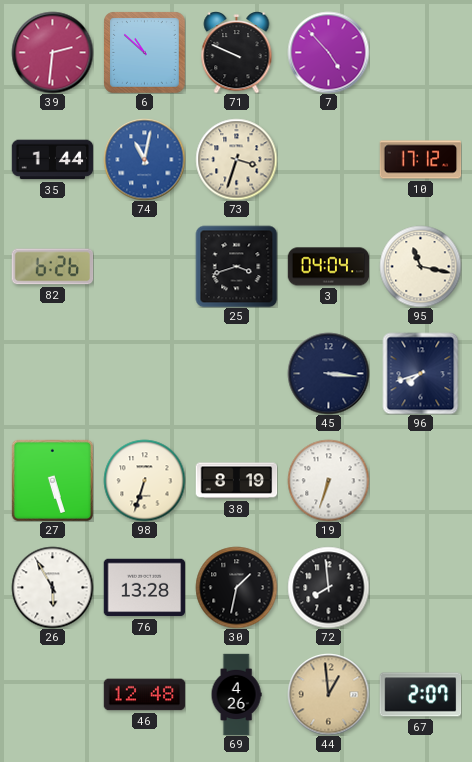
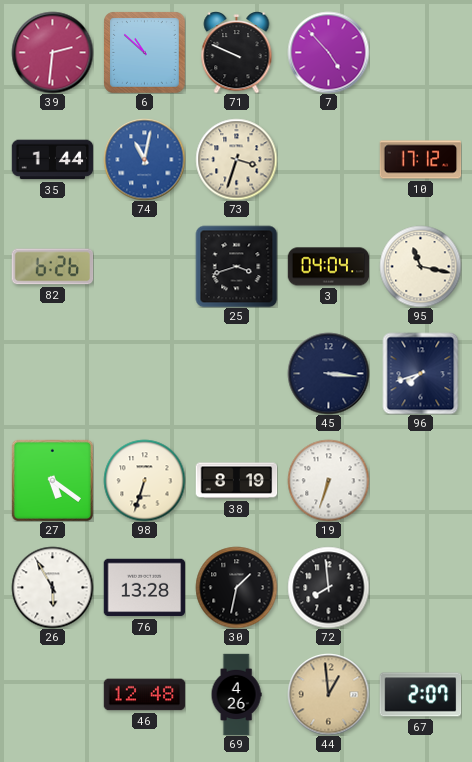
27: 5:27 -> 5:21 (52, 480)
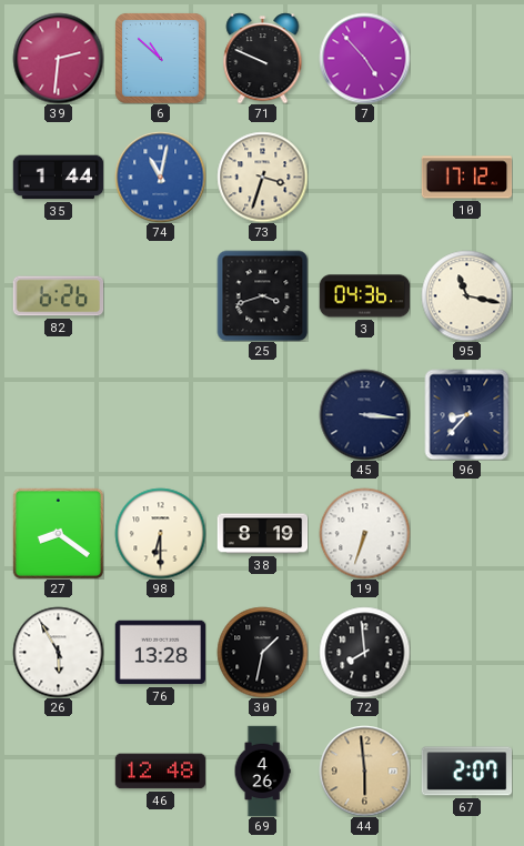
3: 04:04 -> 04:36 (364, 296)
96: 7:42 -> 8:37 (467, 414)
27: 5:21 -> 8:21 (58, 533)
98: 6:33 -> 6:30 (160, 533)
44: 12:59 -> 5:59 (364, 771)
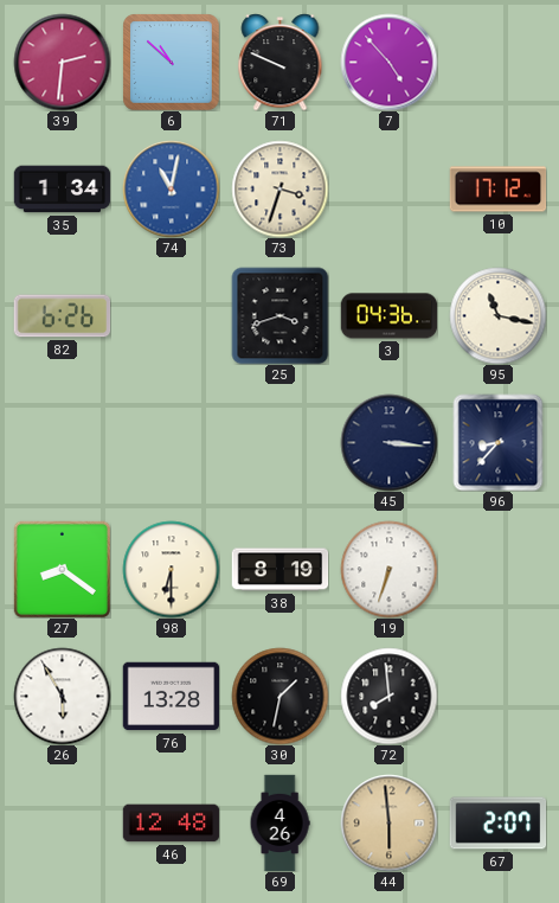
35: 1:44 -> 1:34 (62, 190)
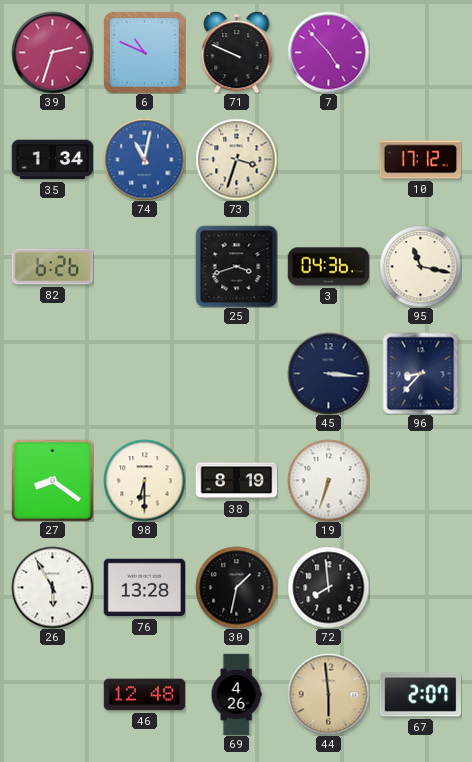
39: 2:31 -> 2:33 (52, 52)
6: 10:52 -> 10:49 (145, 53)
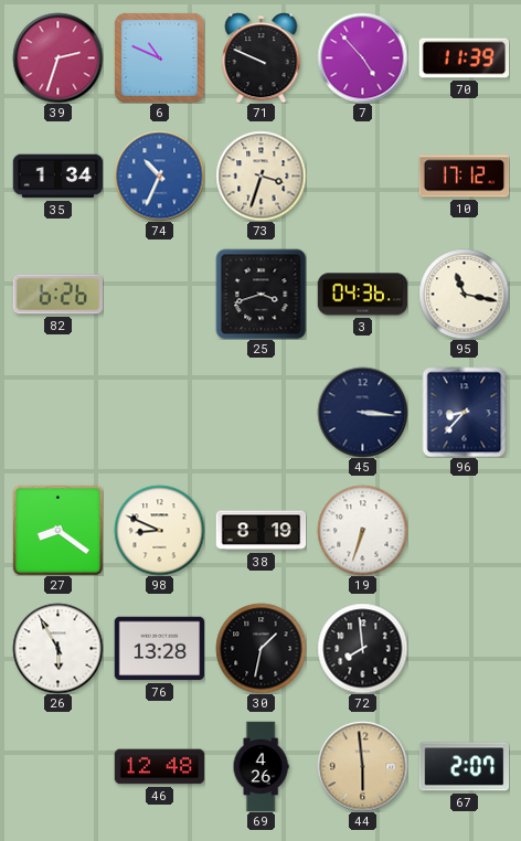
70: none -> 11:39 (464, 58)
74: 11:02 -> 10:34 (159, 175)
98: 6:30 -> 8:49 (159, 530)
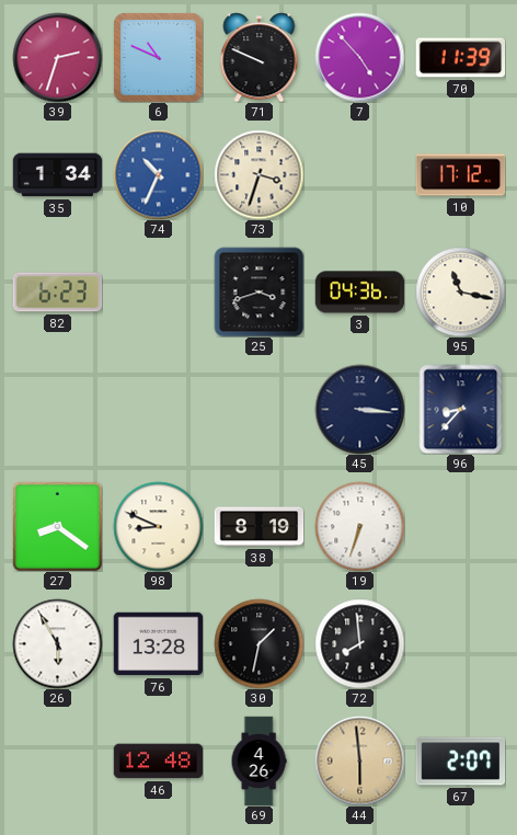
82: 6:26 -> 6:23 (57, 293)
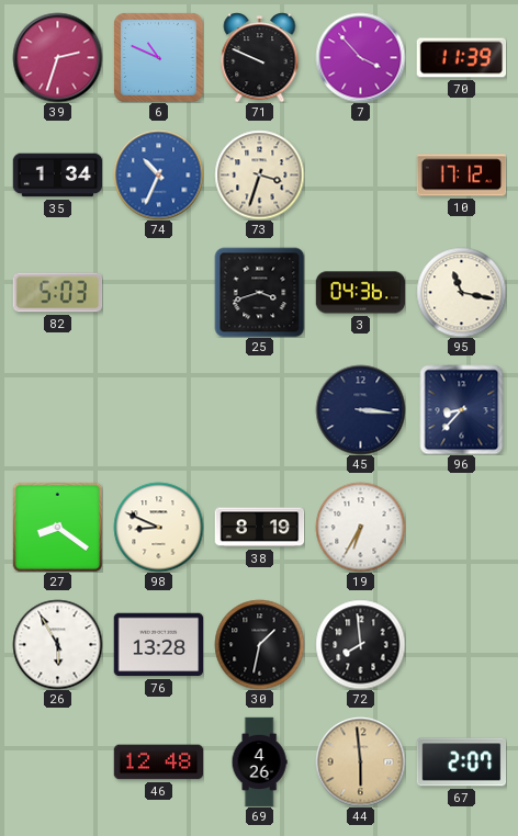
7: 4:53 -> 3:53 (360, 57)
82: 6:23 -> 5:03 (57, 293)
19: 6:33 -> 6:35 (360, 527)
